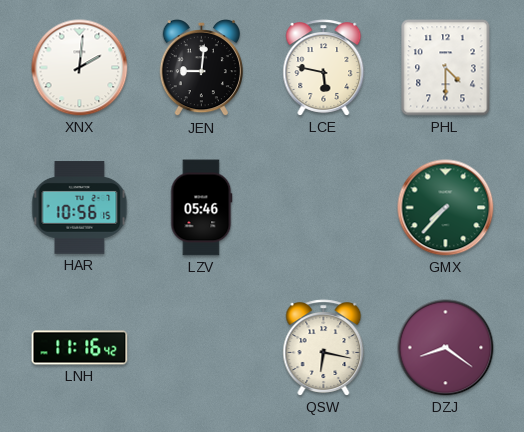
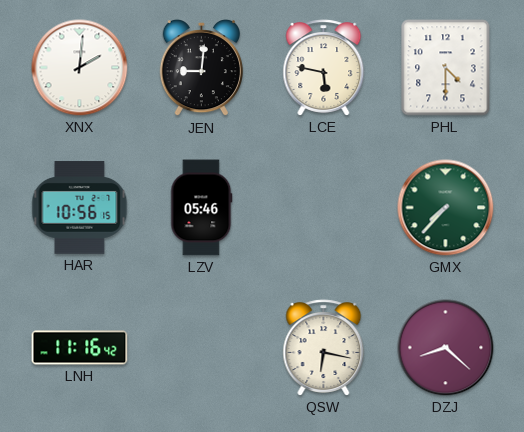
DZJ: 8:21 -> 8:22 (446, 348)
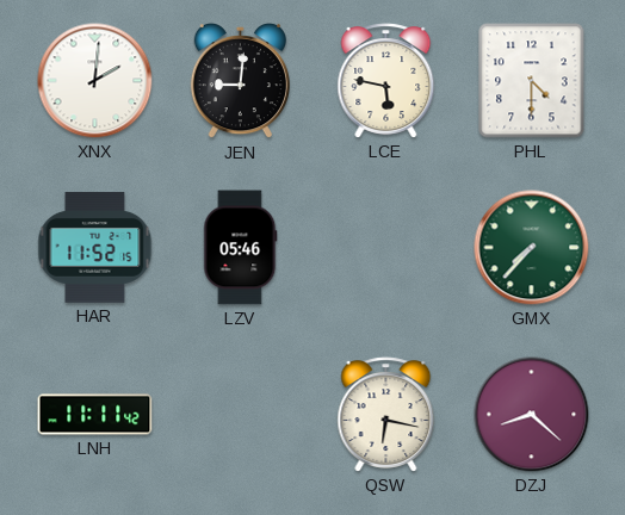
HAR: 10:56 -> 11:52 (95, 248)
LNH: 11:16 -> 11:11 (95, 415)
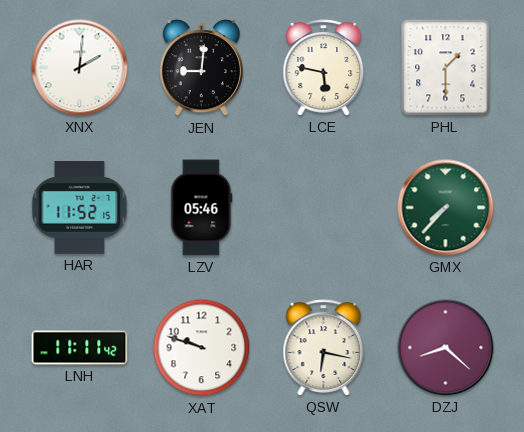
PHL: 4:30 -> 1:30 (446, 68)
XAT: none -> 9:48 (202, 348)
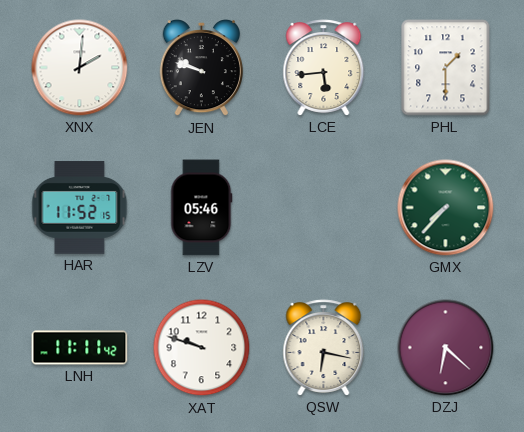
JEN: 9:01 -> 9:48 (201, 69)
LCE: 5:47 -> 5:44 (324, 68)
DZJ: 8:22 -> 6:22 (446, 348)
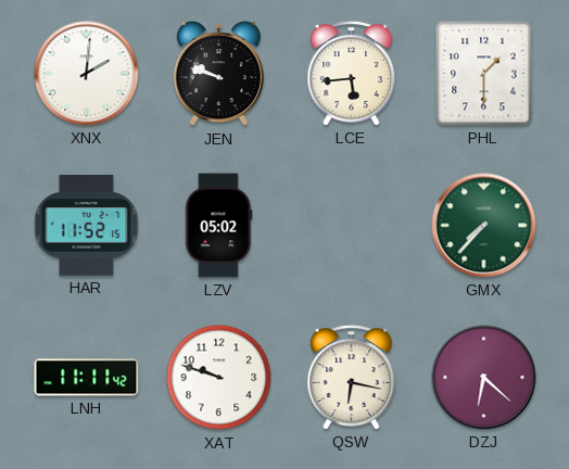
LZV: 05:46 -> 05:02 (219, 226)
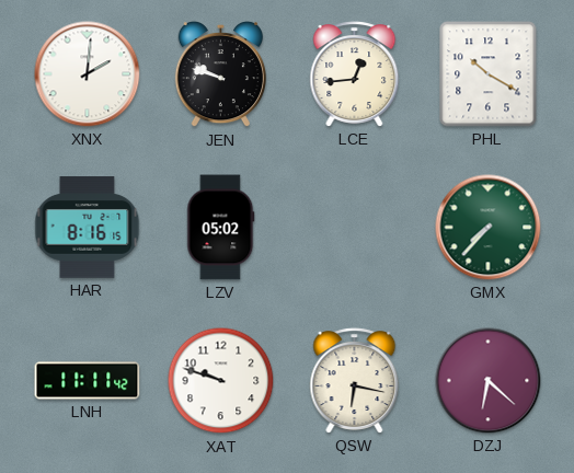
LCE: 5:44 -> 12:44 (355, 74)
PHL: 1:30 -> 10:20 (489, 74)
HAR: 11:52 -> 8:16 (88, 228)
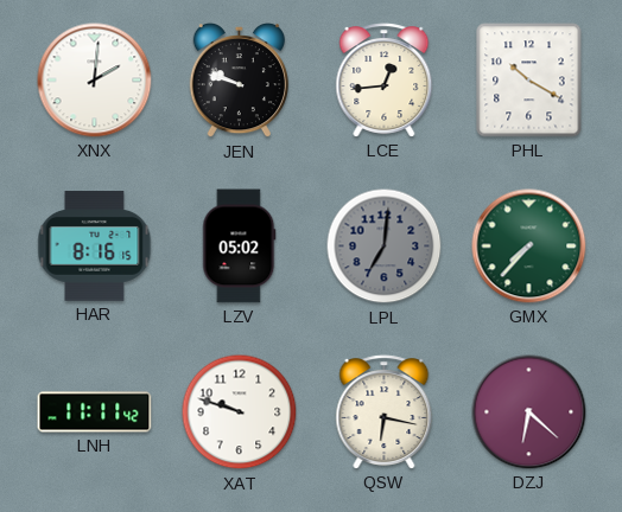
LPL: none -> 7:01 (385, 247)
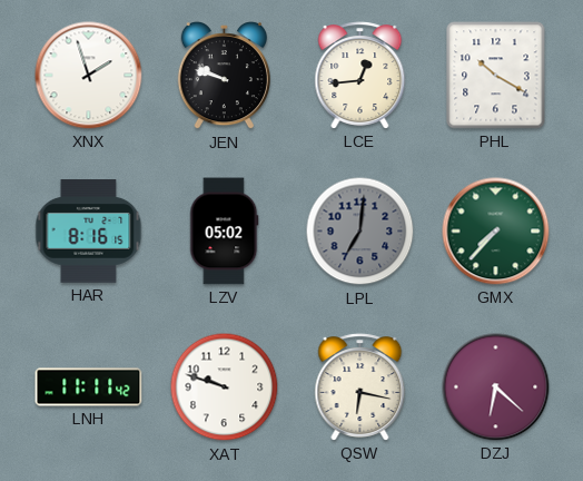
XNX: 2:01 -> 1:57 (89, 76)
